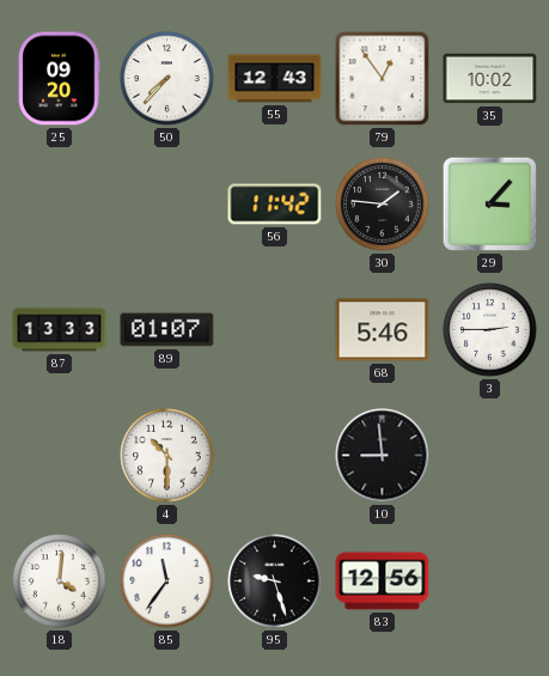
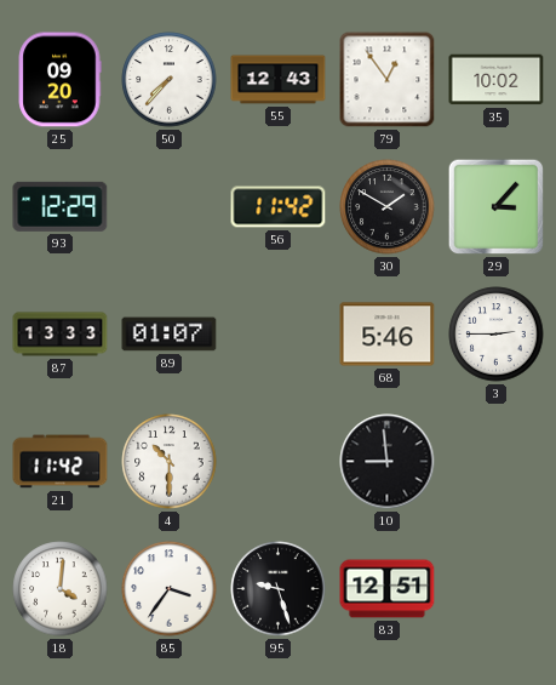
93: none -> 12:29 (61, 206)
30: 1:46 -> 1:50 (388, 207)
21: none -> 11:42 (61, 462)
85: 11:36 -> 3:36 (170, 589)
83: 12:56 -> 12:51 (388, 589)
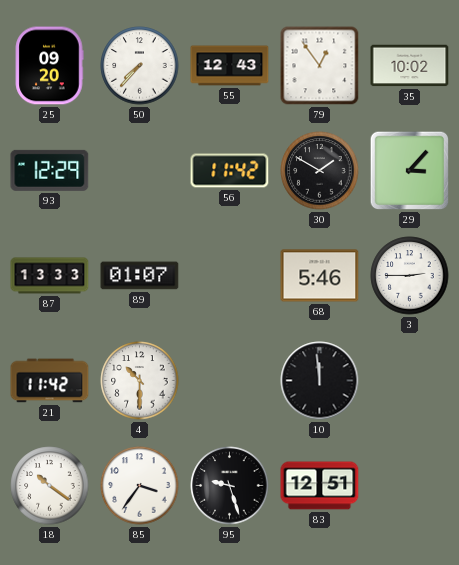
10: 8:59 -> 11:59 (320, 381)
18: 4:01 -> 10:21 (50, 486)
